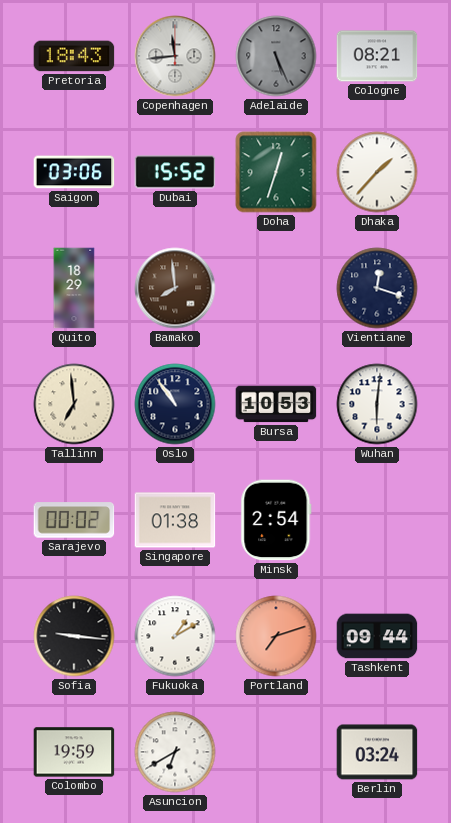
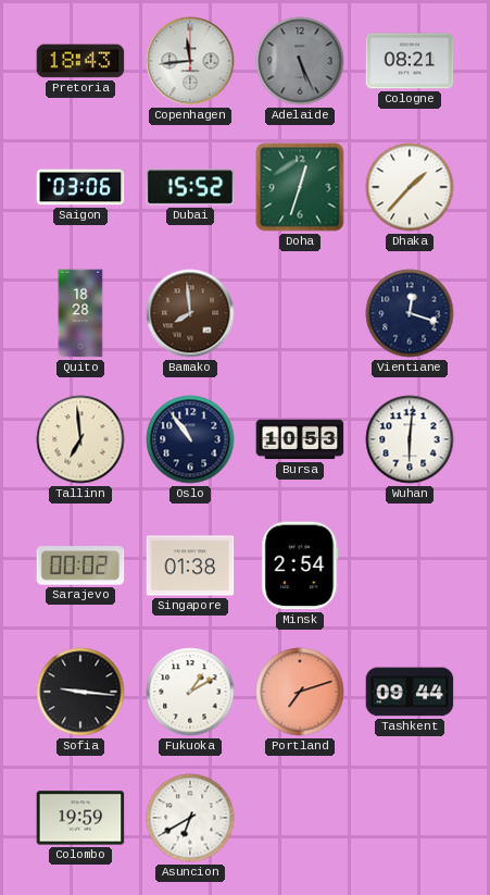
Quito: 18:29 -> 18:28 (80, 313)
Berlin: 03:24 -> none (377, 752)
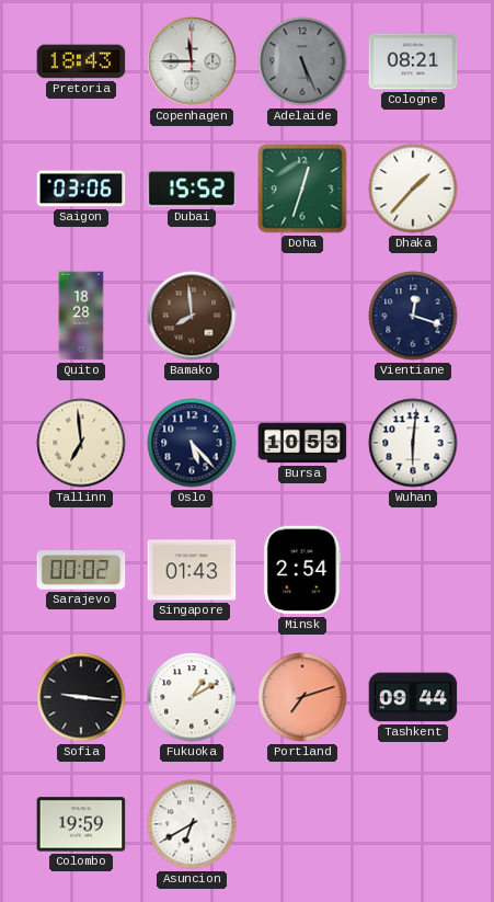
Copenhagen: 11:44 -> 11:45 (192, 61)
Oslo: 10:54 -> 5:23 (192, 443)
Singapore: 01:38 -> 01:43 (192, 570)
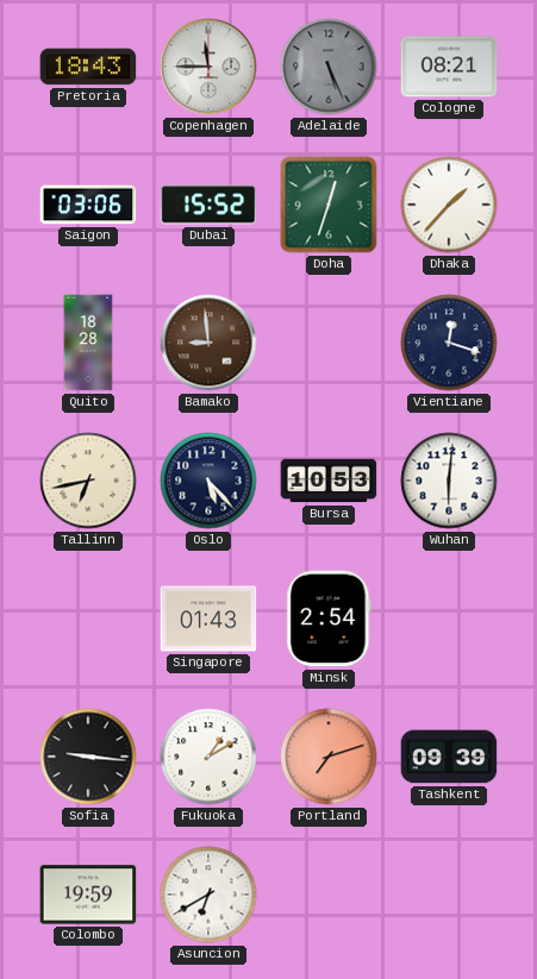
Bamako: 7:59 -> 8:59 (208, 343)
Tallinn: 6:59 -> 6:43 (88, 481)
Sarajevo: 00:02 -> none (81, 570)
Tashkent: 09:44 -> 09:39 (449, 757)
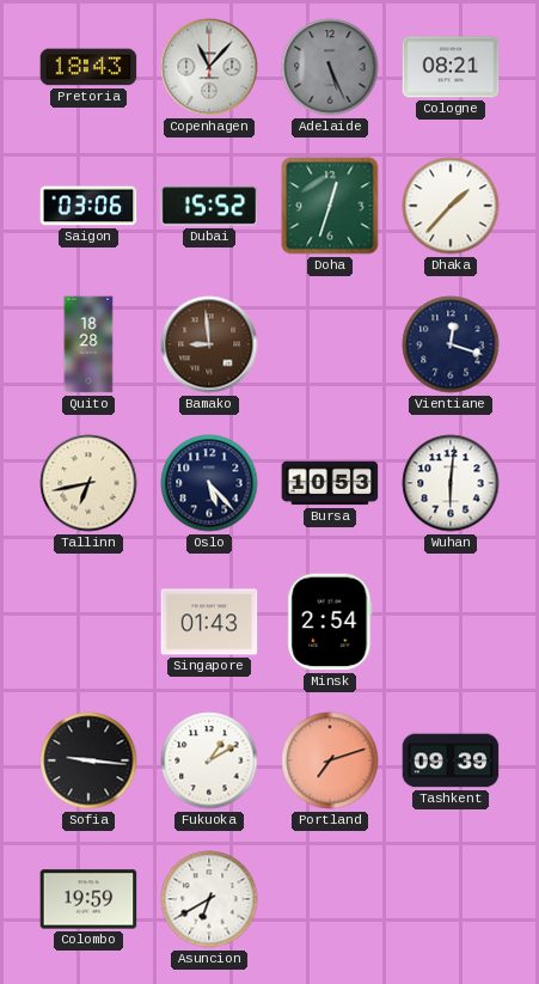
Copenhagen: 11:45 -> 11:07 (209, 67)
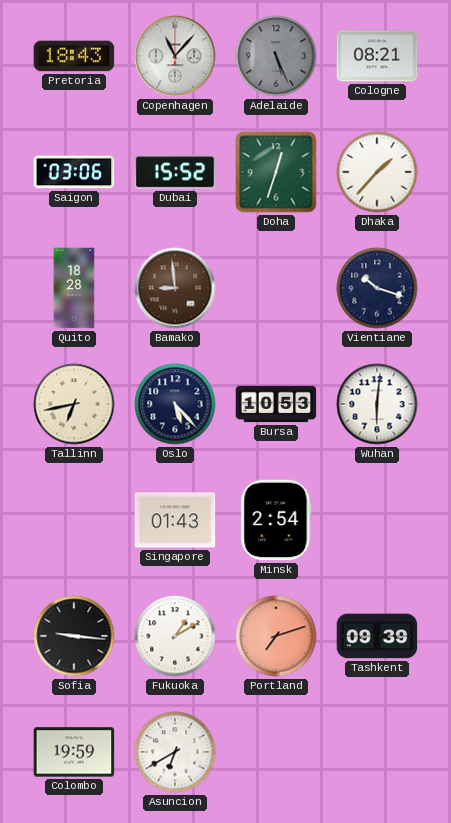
Vientiane: 12:18 -> 10:18 (377, 288)
